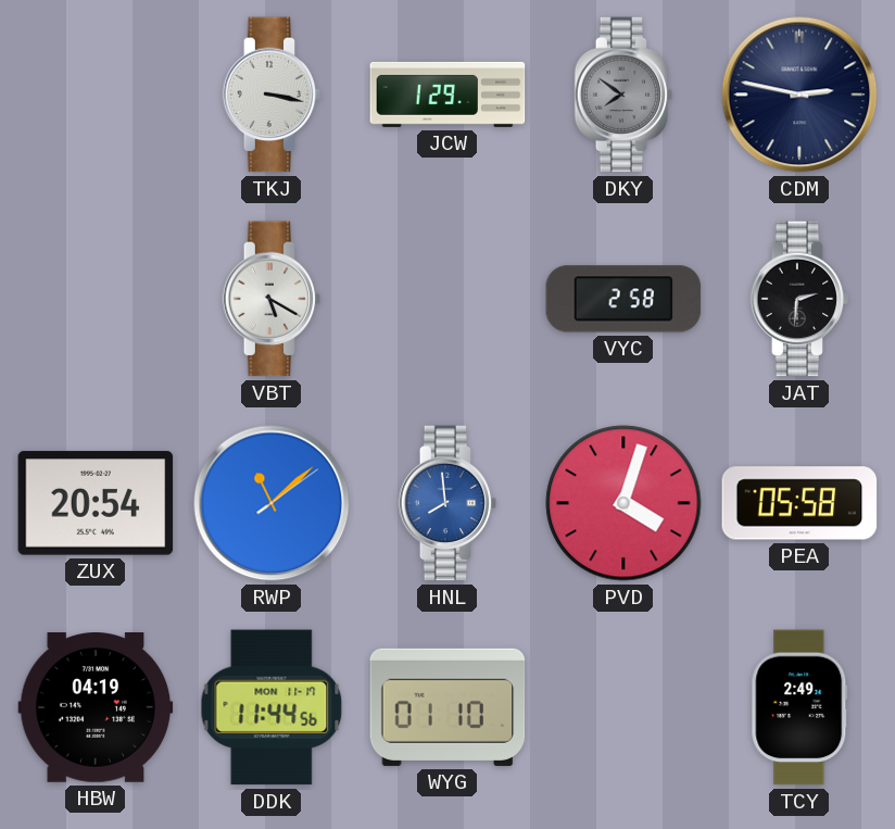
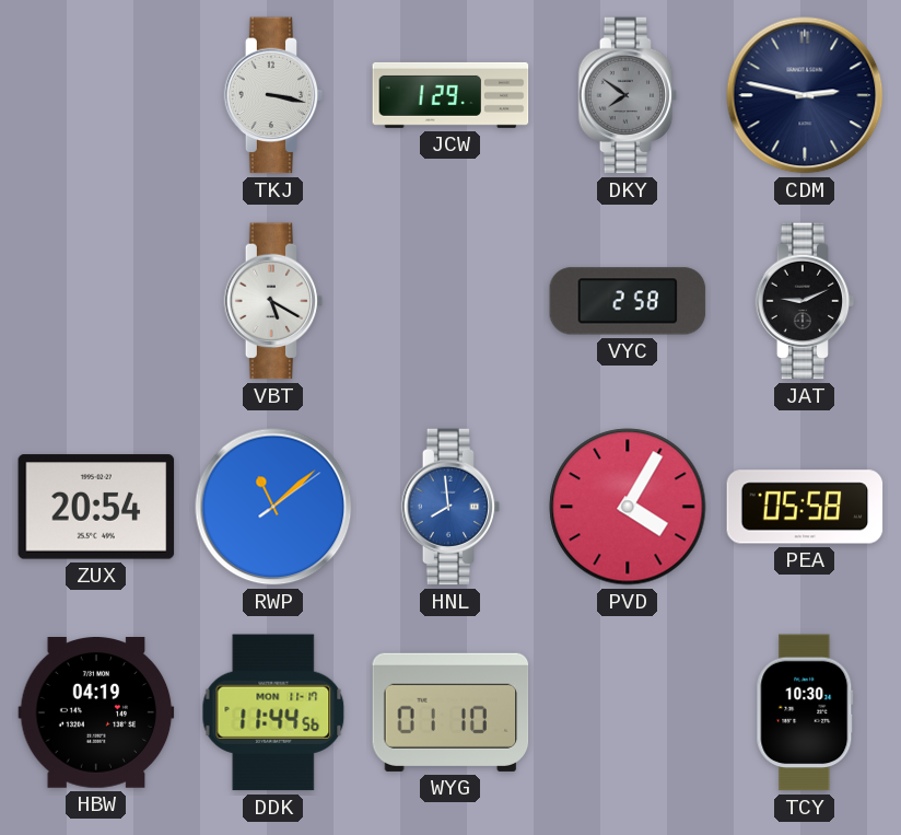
JAT: 2:31 -> 9:11 (805, 301)
PVD: 4:03 -> 4:05 (628, 507)
TCY: 2:49 -> 10:30 (805, 712)
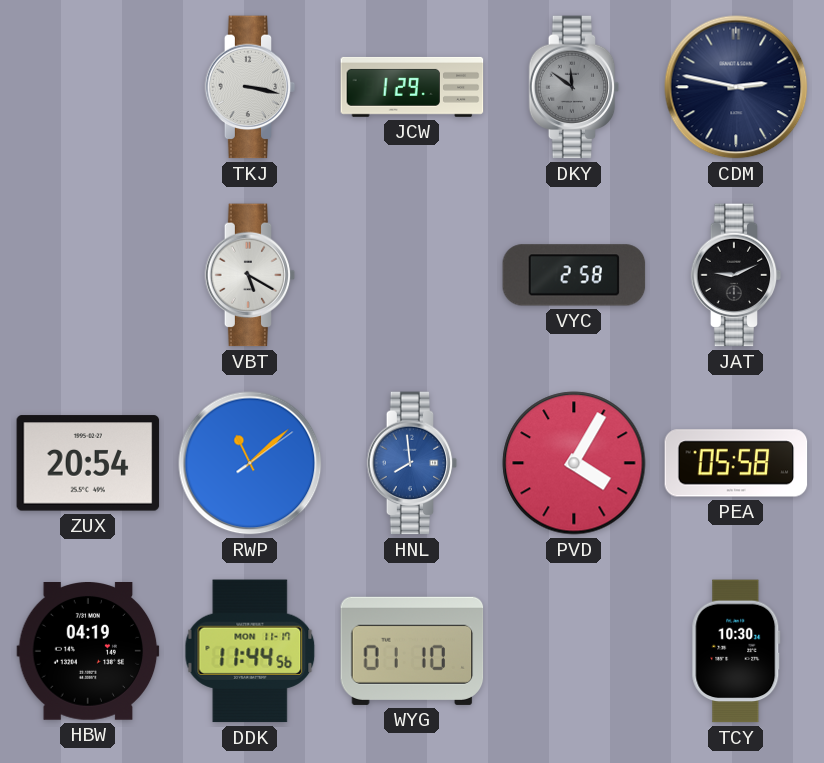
DKY: 7:51 -> 11:51 (574, 87)
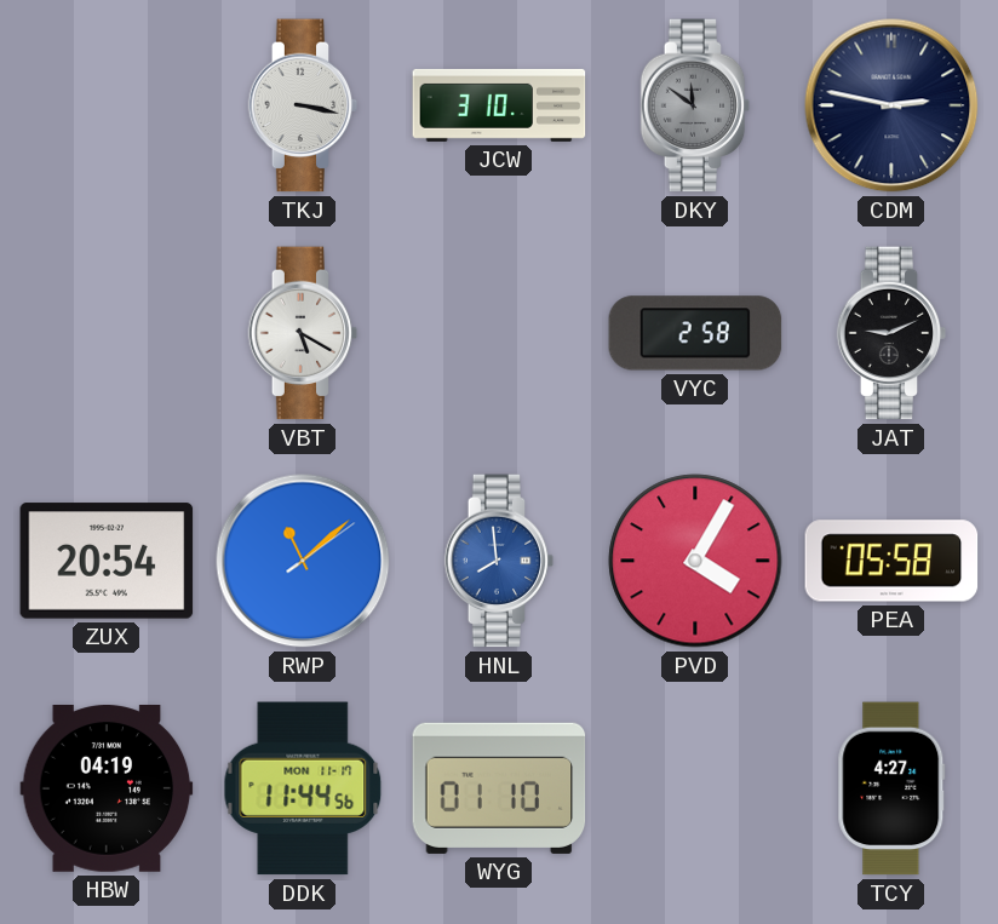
JCW: 1:29 -> 3:10 (499, 105)
TCY: 10:30 -> 4:27 (891, 788)
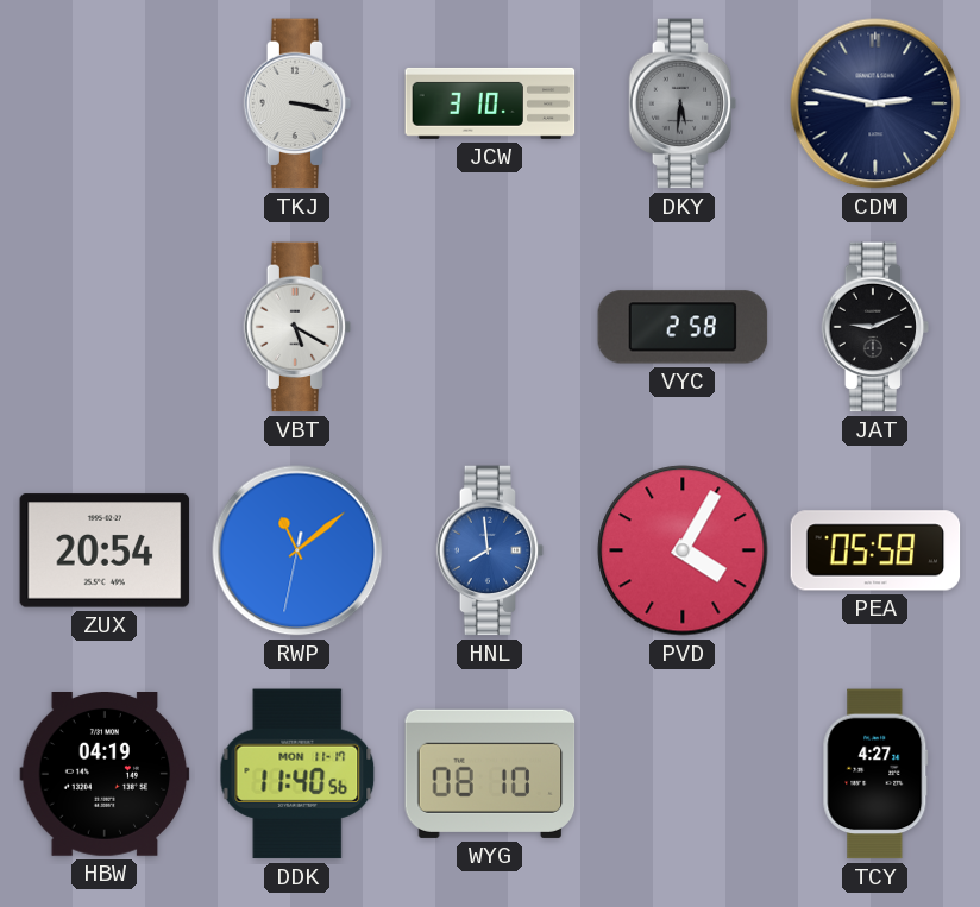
DKY: 11:51 -> 5:31 (683, 103)
RWP: 11:08:09 -> 11:08:32 (297, 550)
DDK: 11:44 -> 11:40 (297, 774)
WYG: 01:10 -> 08:10 (490, 774)
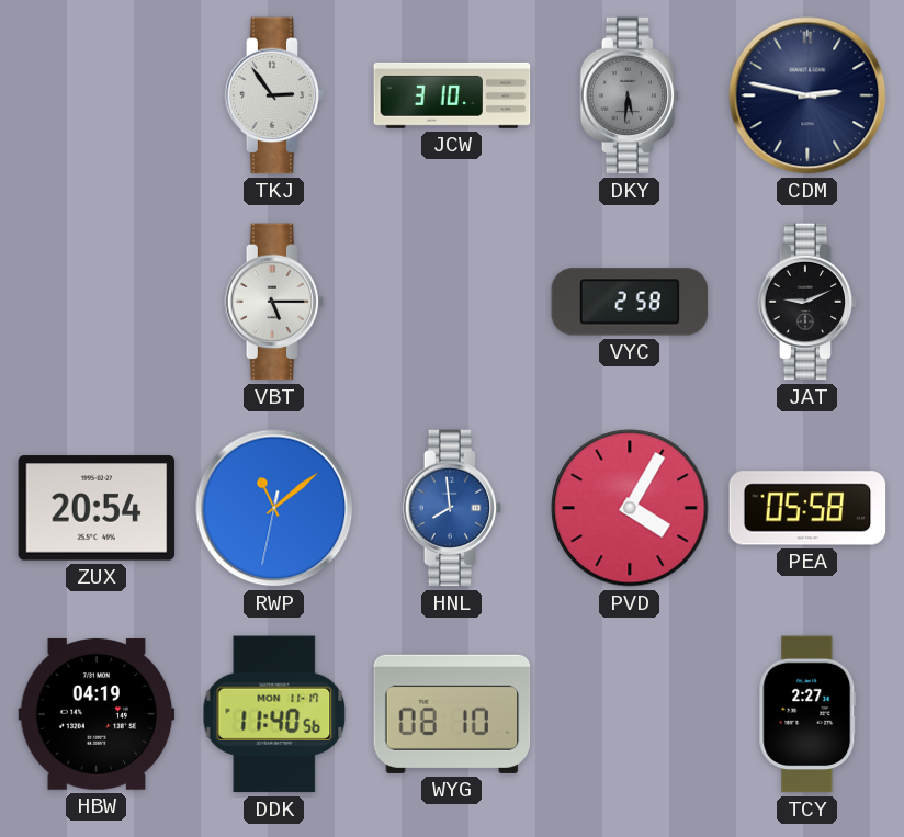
TKJ: 3:17 -> 2:54 (274, 95)
VBT: 5:20 -> 5:15 (274, 302)
TCY: 4:27 -> 2:27 (807, 714)
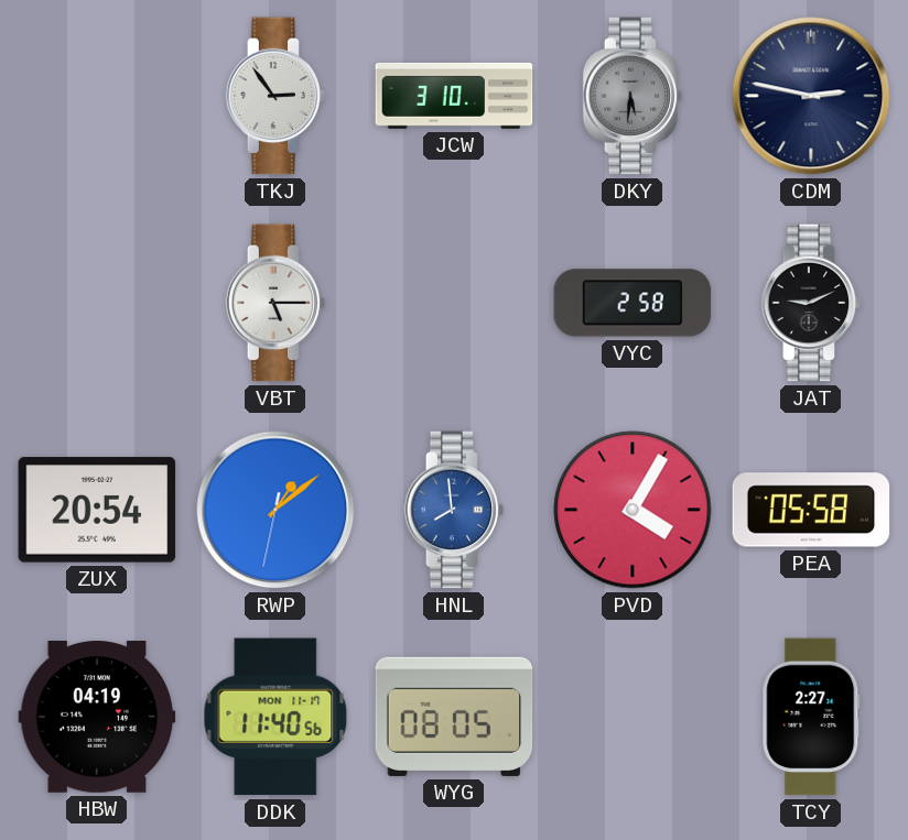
RWP: 11:08 -> 1:08 (275, 510)
WYG: 08:10 -> 08:05 (454, 717)
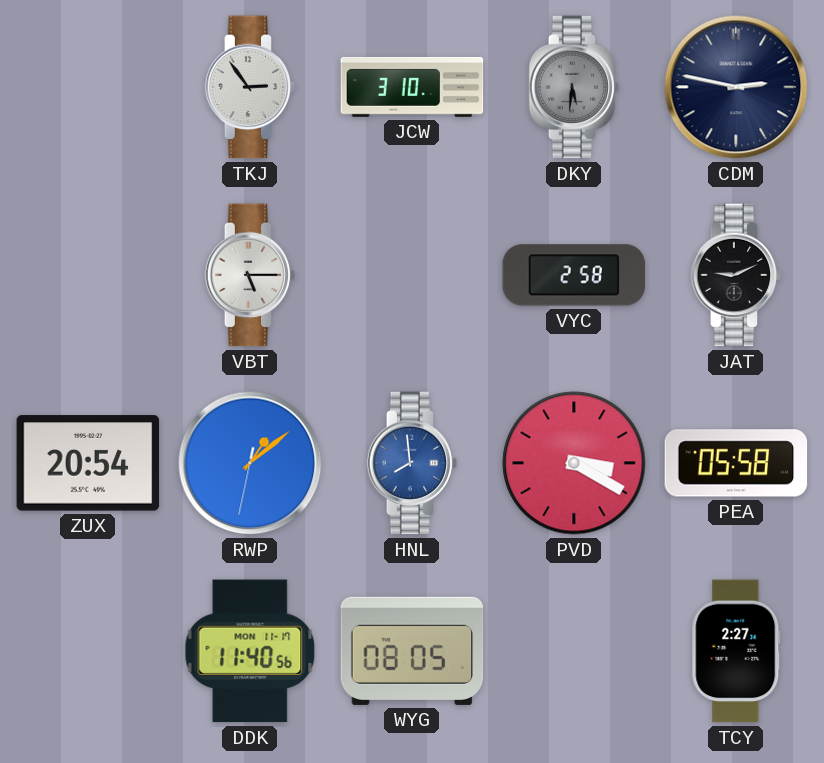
PVD: 4:05 -> 3:20 (574, 463)
HBW: 04:19 -> none (97, 718)
